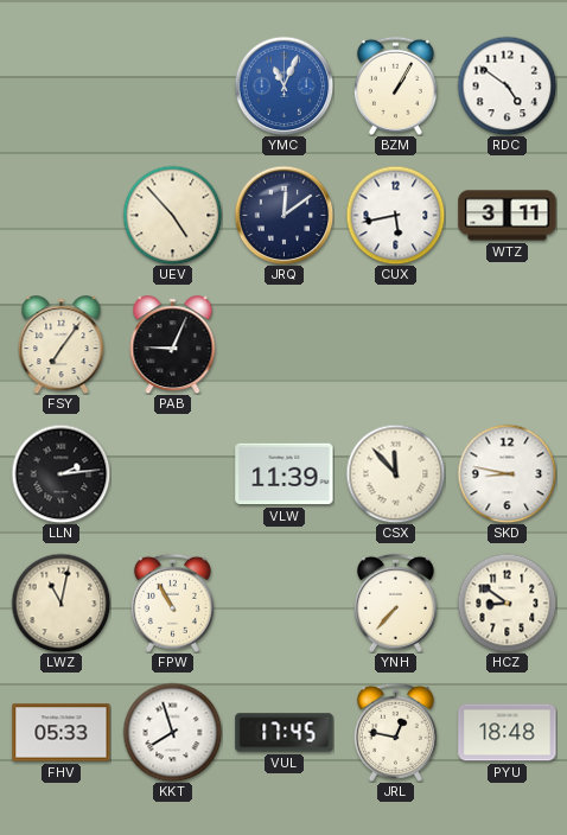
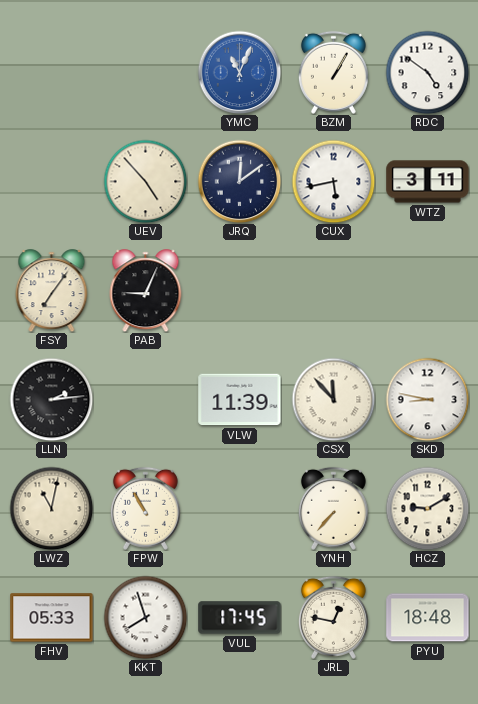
HCZ: 8:51 -> 9:10 (427, 508)
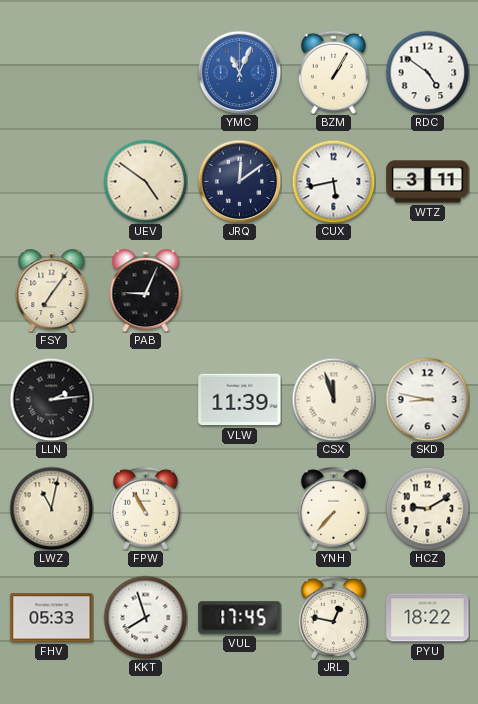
UEV: 4:53 -> 4:51 (145, 181)
CSX: 11:53 -> 11:57 (333, 399)
PYU: 18:48 -> 18:22 (428, 618)
